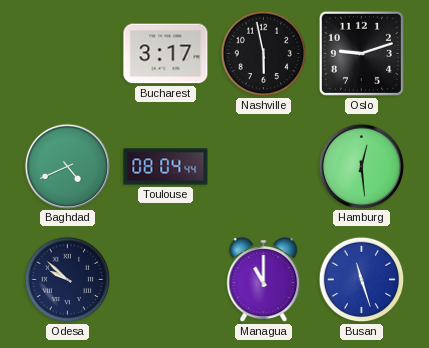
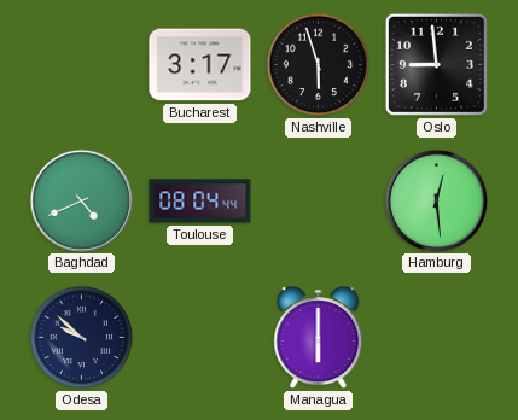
Nashville: 5:58 -> 5:57 (319, 65)
Oslo: 9:12 -> 8:59 (436, 64)
Managua: 11:00 -> 6:00 (319, 338)
Busan: 11:27 -> none (362, 280)
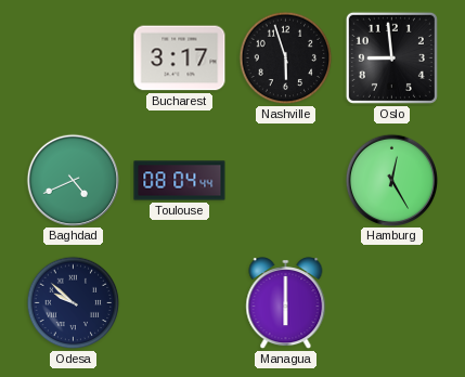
Hamburg: 12:29 -> 12:25 (391, 180)
